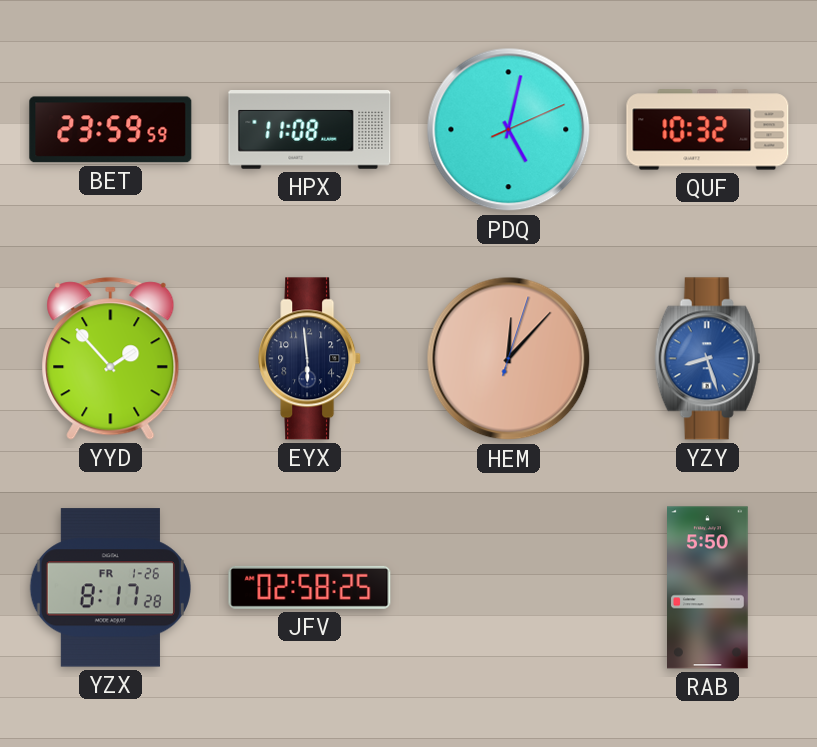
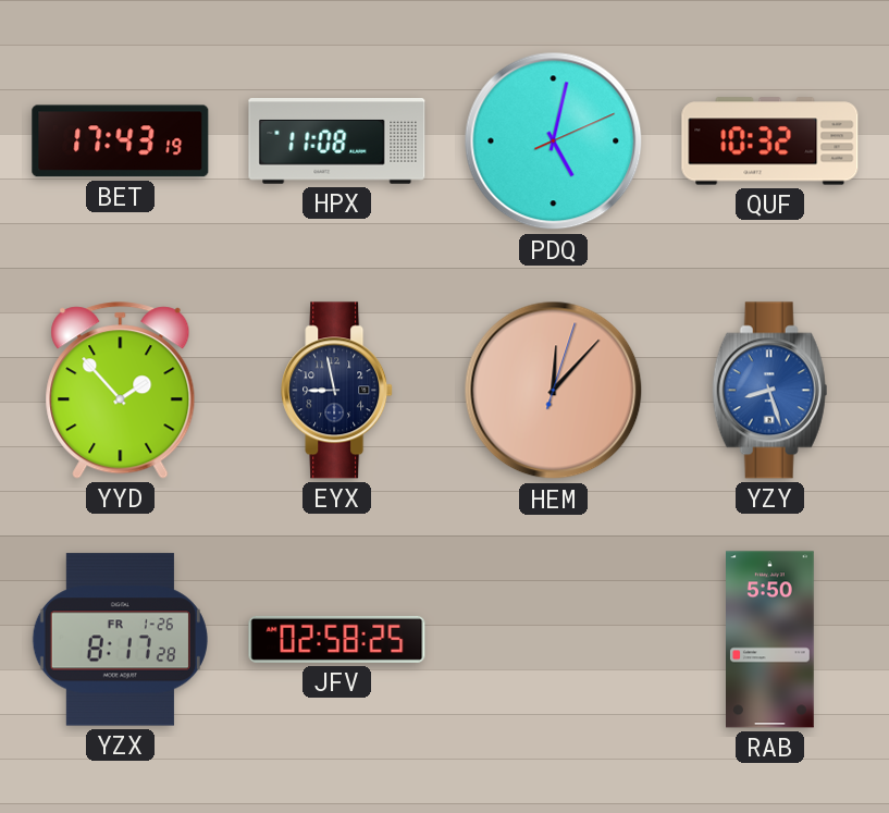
BET: 23:59 -> 17:43 (121, 141)
EYX: 5:59 -> 8:58 (337, 391)
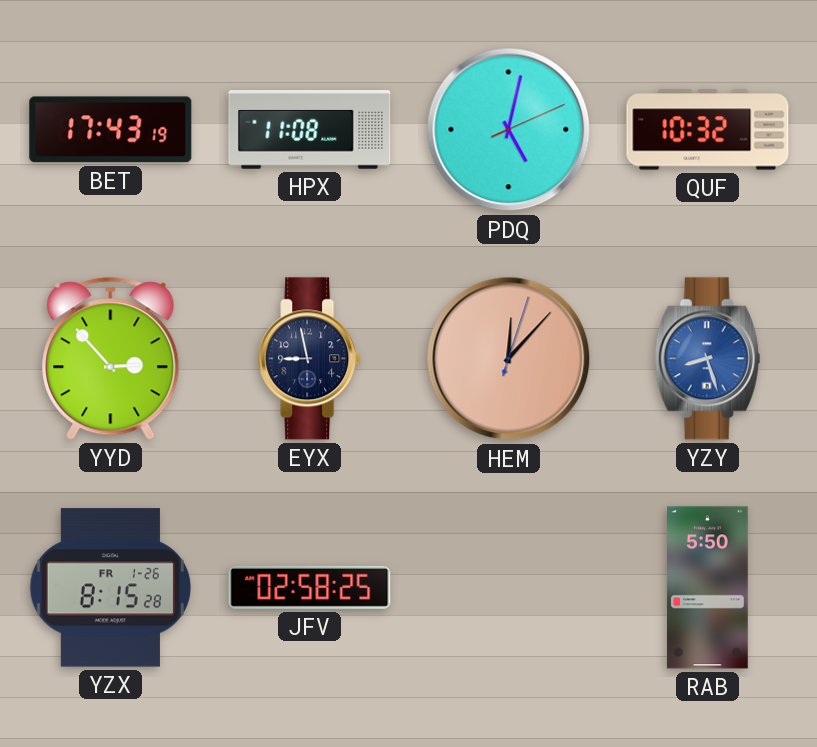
YYD: 1:53 -> 2:53 (111, 359)
YZX: 8:17 -> 8:15 (110, 588)
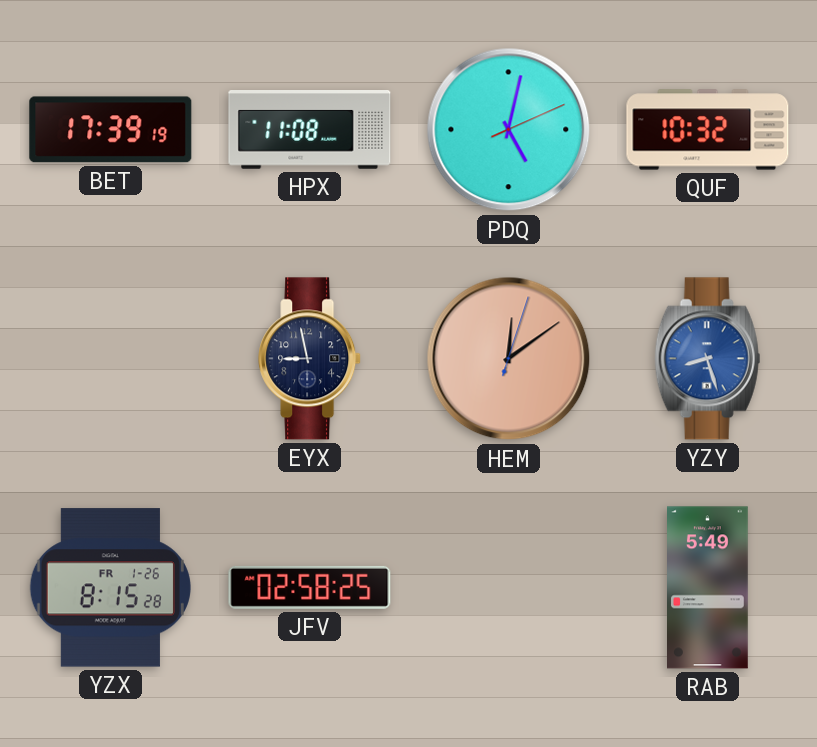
BET: 17:43 -> 17:39 (111, 130)
YYD: 2:53 -> none (111, 359)
HEM: 12:07 -> 12:09 (509, 359)
RAB: 5:50 -> 5:49 (708, 588)
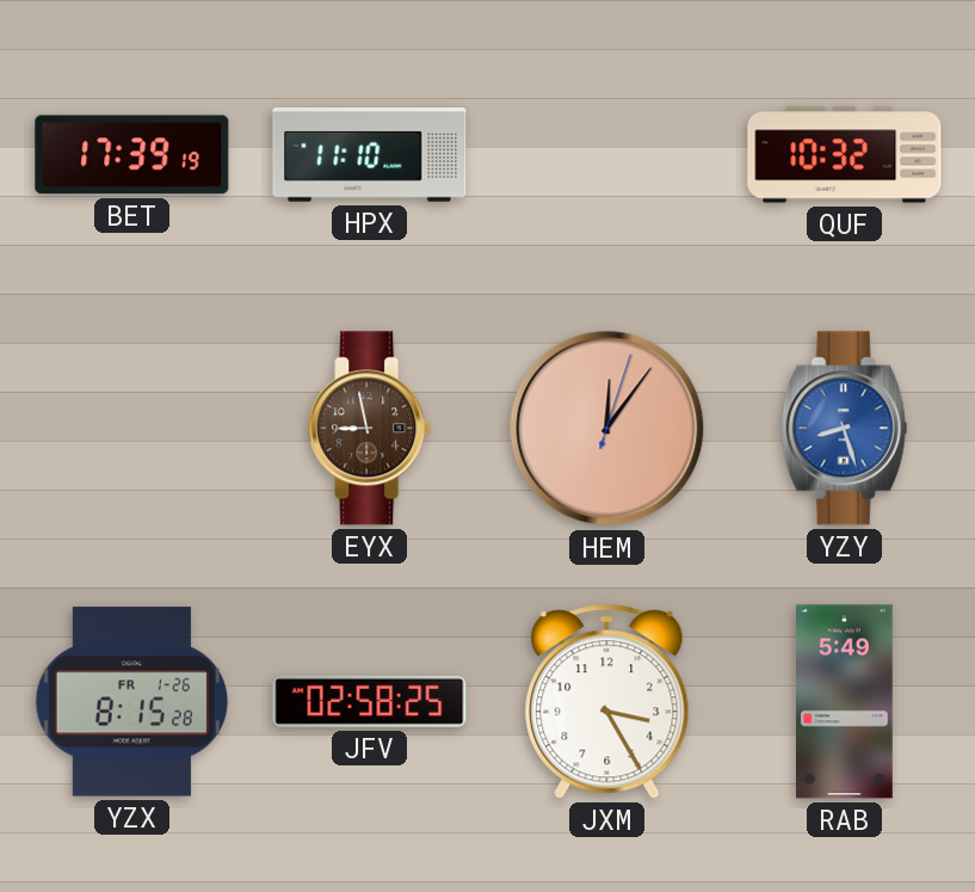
HPX: 11:08 -> 11:10 (370, 155)
PDQ: 5:02 -> none (509, 130)
EYX dial: navy -> brown (370, 429)
HEM: 12:09 -> 12:06 (607, 429)
JXM: none -> 3:25 (607, 702)
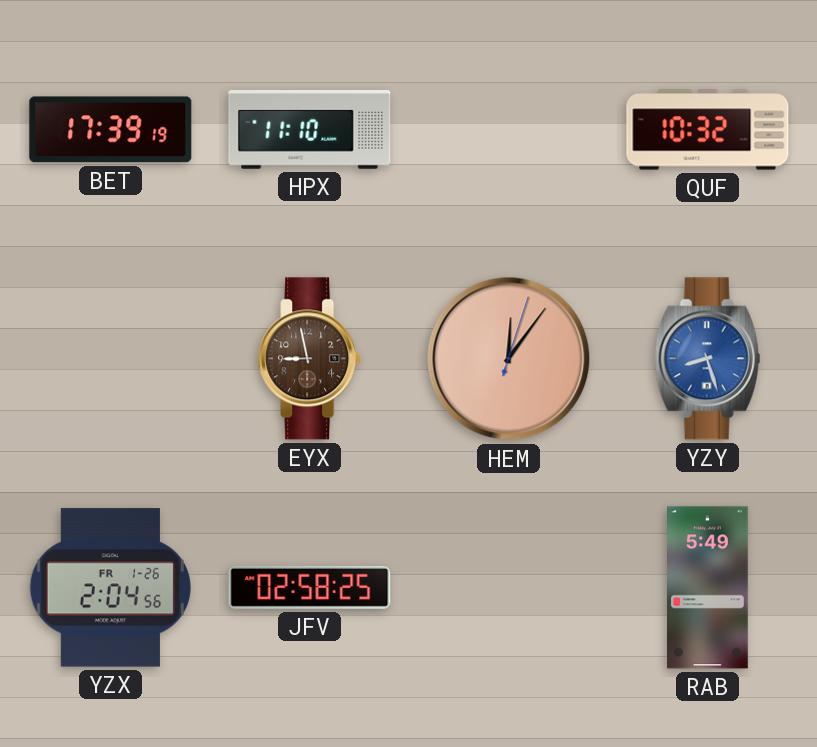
YZX: 8:15 -> 2:04 (110, 588)
JXM: 3:25 -> none (607, 702)
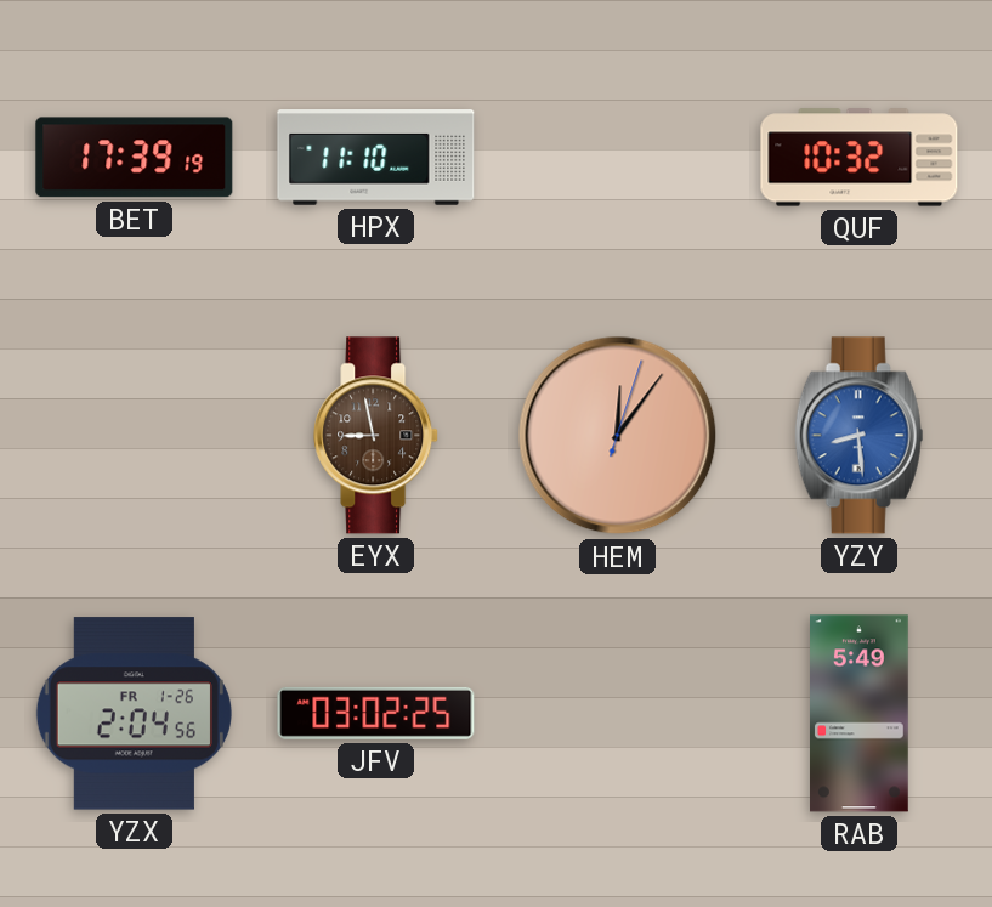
YZY: 8:27 -> 8:29 (860, 436)
JFV: 02:58 -> 03:02 (376, 713)
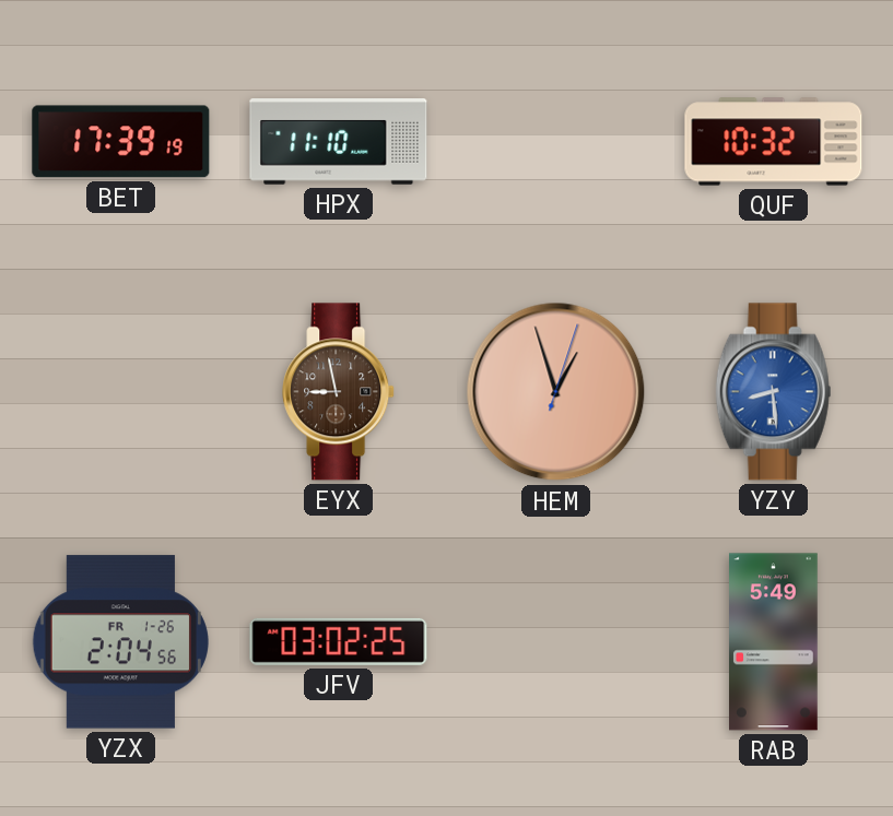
HEM: 12:06 -> 12:57 (556, 392)
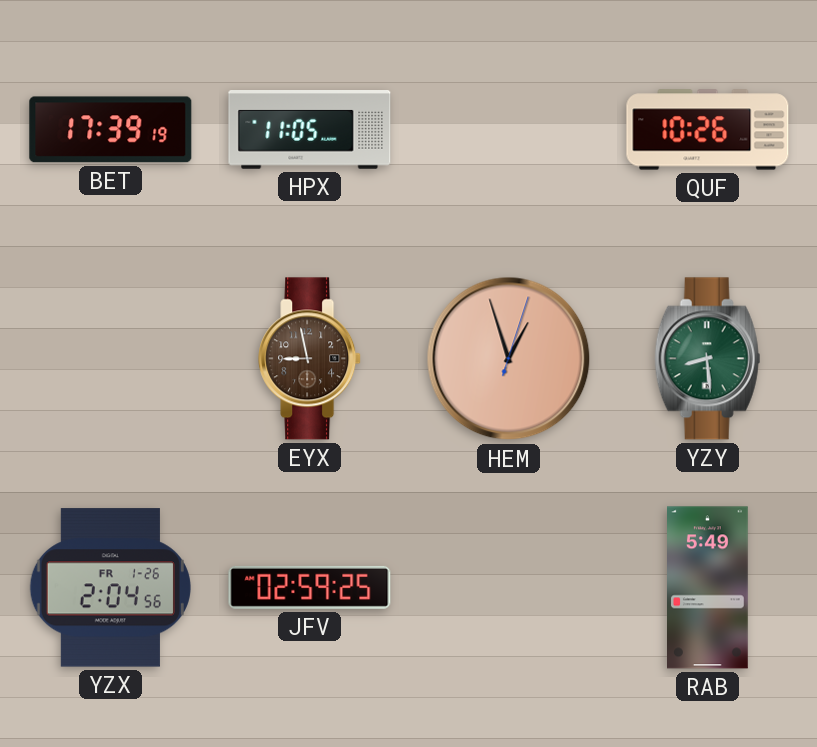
HPX: 11:10 -> 11:05 (310, 130)
QUF: 10:32 -> 10:26 (708, 130)
YZY dial: blue -> green (708, 359)
JFV: 03:02 -> 02:59 (310, 587)
